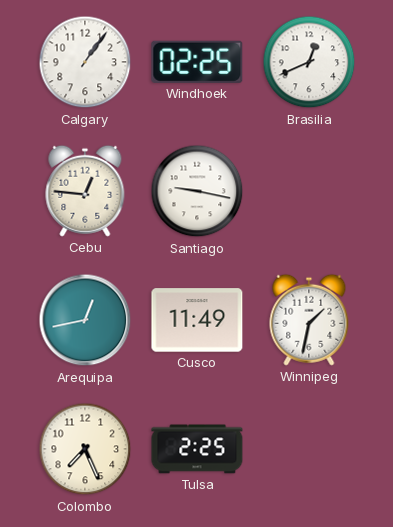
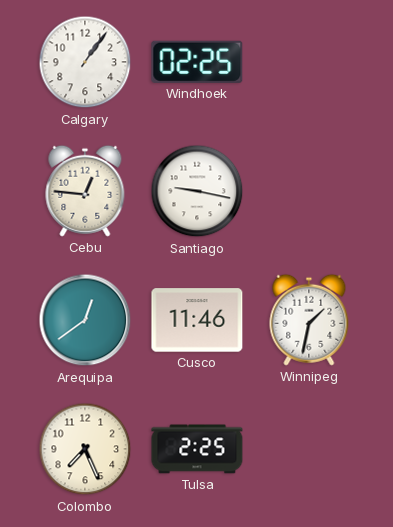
Brasilia: 12:41 -> none (309, 62)
Arequipa: 12:43 -> 12:39 (85, 320)
Cusco: 11:49 -> 11:46 (197, 320)
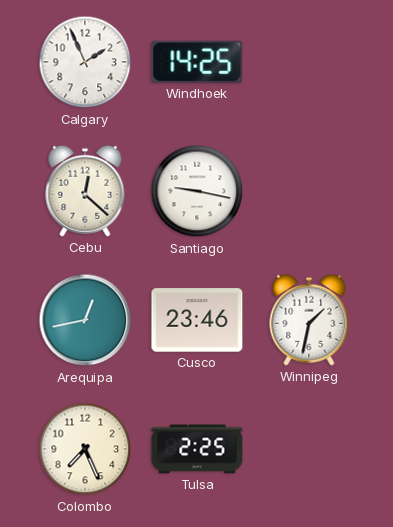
Calgary: 1:06 -> 1:56 (85, 62)
Windhoek: 02:25 -> 14:25 (197, 62)
Cebu: 12:46 -> 12:22 (85, 191)
Arequipa: 12:39 -> 12:43 (85, 320)
Cusco: 11:46 -> 23:46 (197, 320)
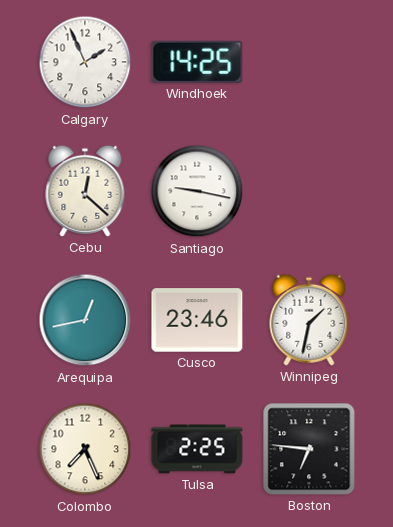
Boston: none -> 6:46 (309, 449)
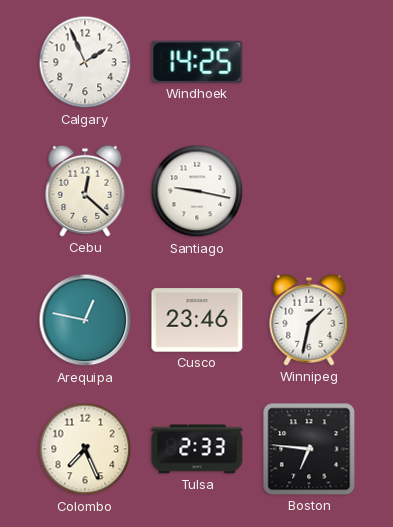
Arequipa: 12:43 -> 12:47 (85, 320)
Tulsa: 2:25 -> 2:33 (197, 449)
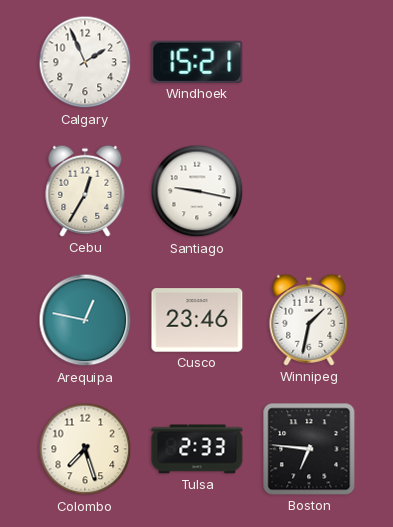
Windhoek: 14:25 -> 15:21 (197, 62)
Cebu: 12:22 -> 12:35 (85, 191)
Colombo: 7:26 -> 7:27 (85, 449)
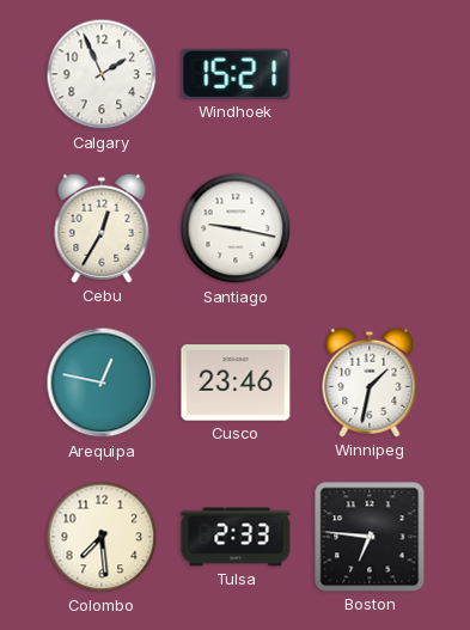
Colombo: 7:27 -> 7:29 (102, 537)
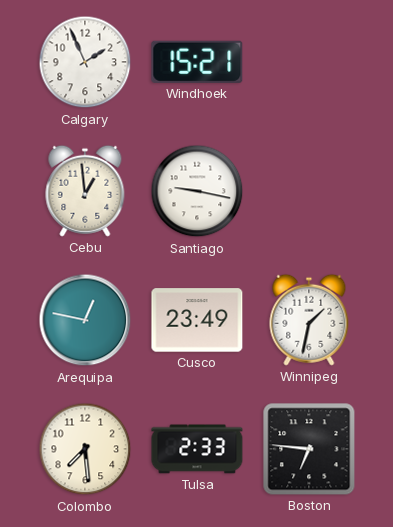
Cebu: 12:35 -> 12:59 (85, 191)
Cusco: 23:46 -> 23:49 (197, 320)
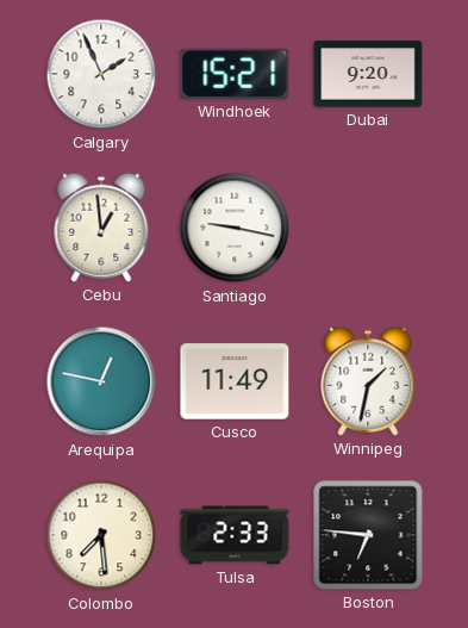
Dubai: none -> 9:20 (368, 74)
Cusco: 23:49 -> 11:49 (235, 381)
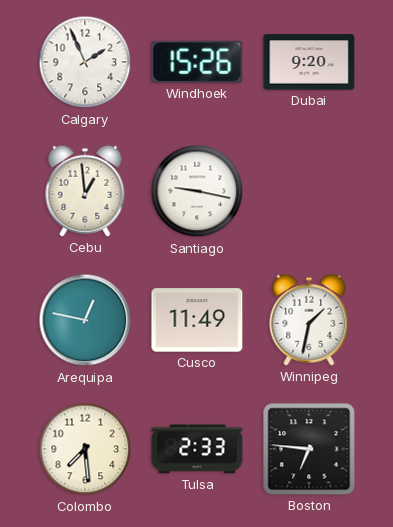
Windhoek: 15:21 -> 15:26 (197, 62)
